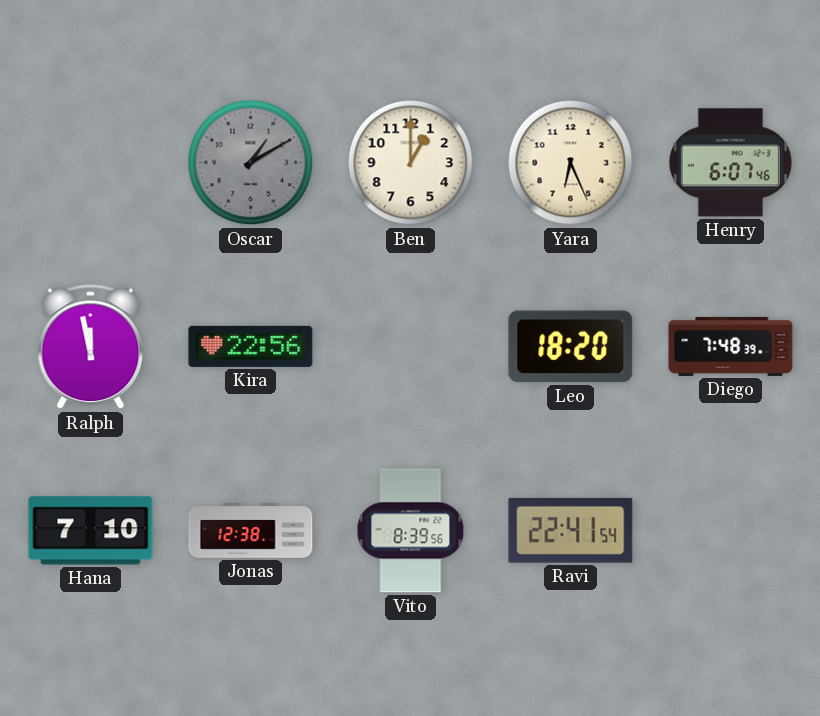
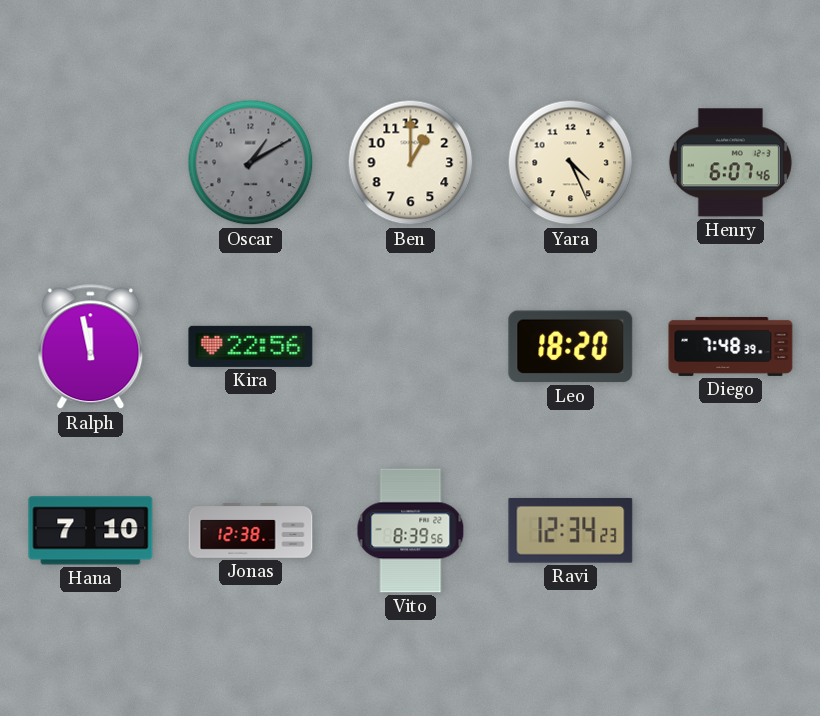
Yara: 6:26 -> 4:26 (571, 163)
Ravi: 22:41 -> 12:34 (571, 530)
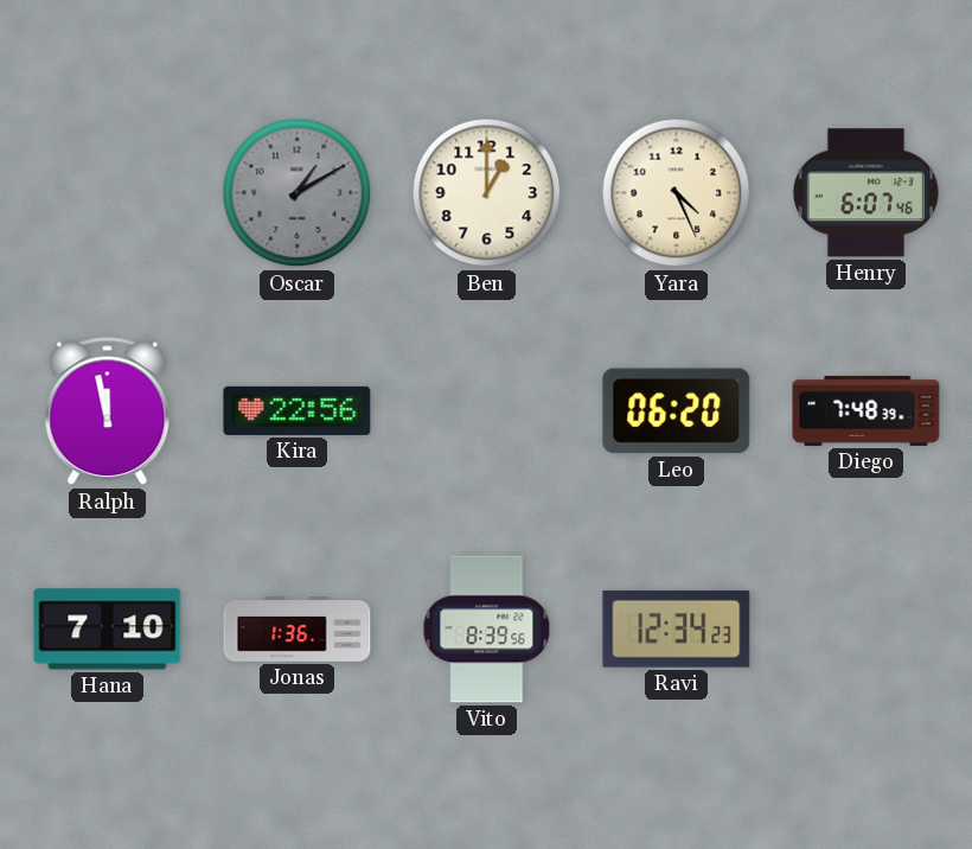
Leo: 18:20 -> 06:20 (677, 411)
Jonas: 12:38 -> 1:36 (298, 630)
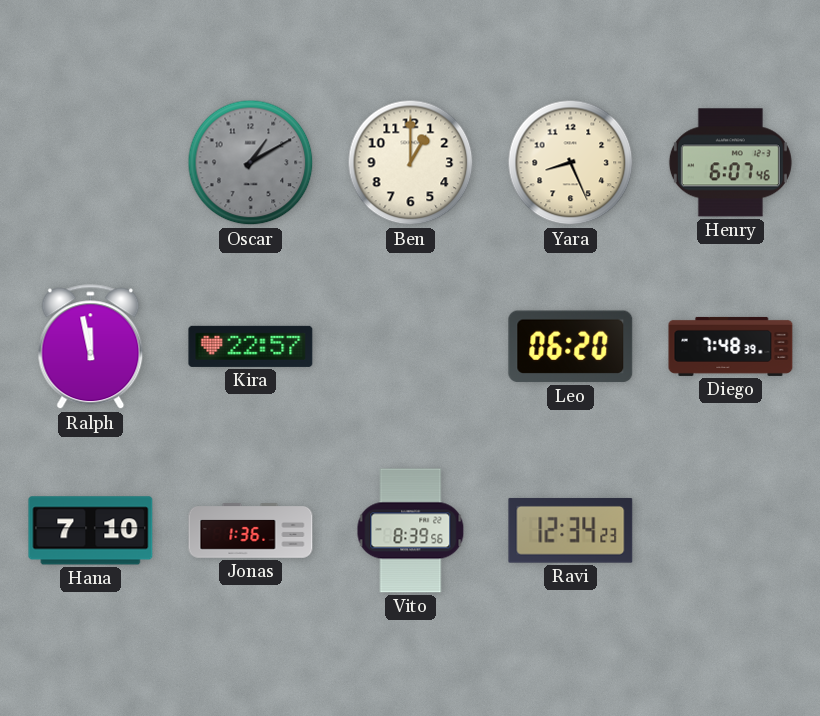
Yara: 4:26 -> 8:26 (571, 163)
Kira: 22:56 -> 22:57 (251, 346)
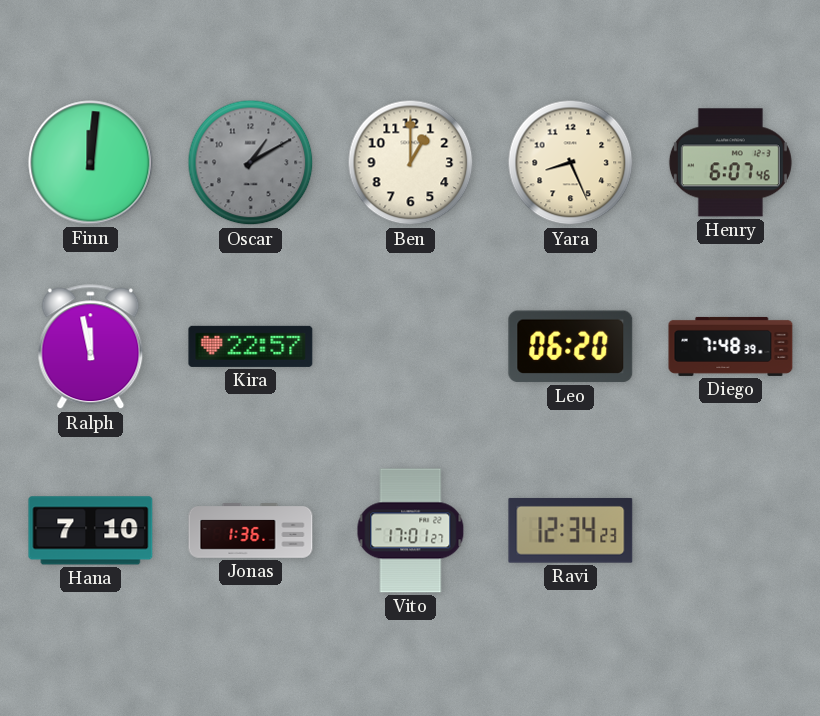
Finn: none -> 12:01 (91, 163)
Vito: 8:39 -> 17:01 (411, 531)
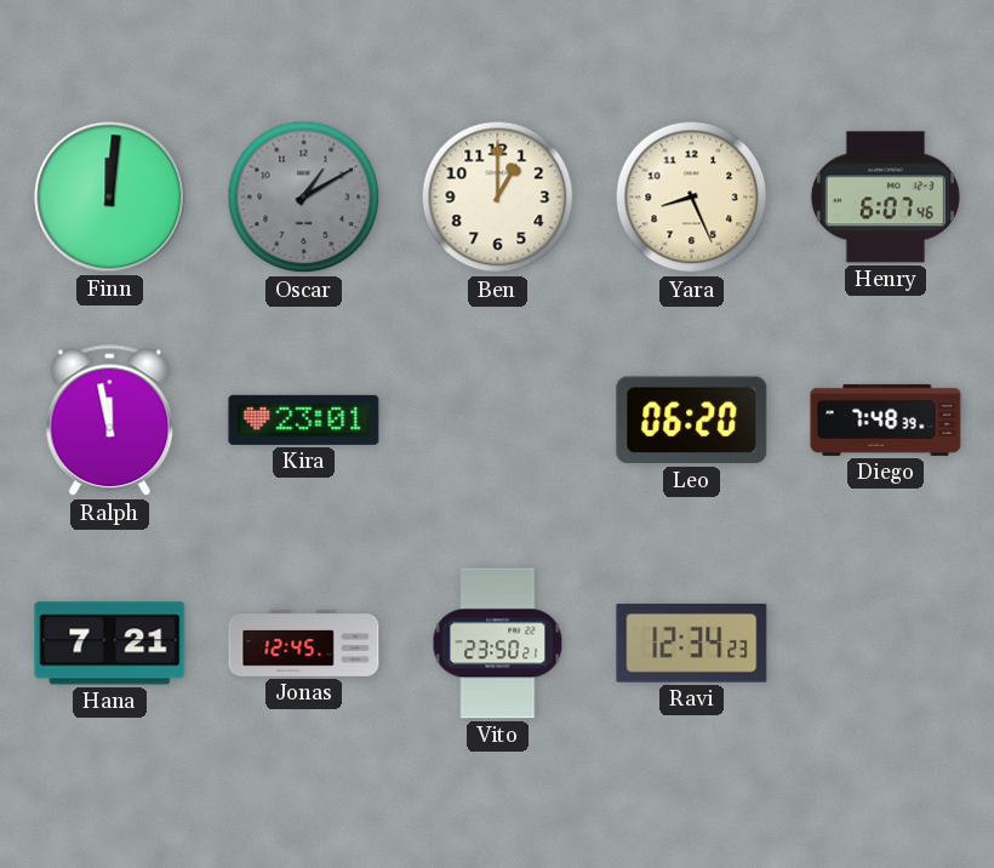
Kira: 22:57 -> 23:01 (304, 419)
Hana: 7:10 -> 7:21 (110, 644)
Jonas: 1:36 -> 12:45 (304, 644)
Vito: 17:01 -> 23:50 (498, 644)
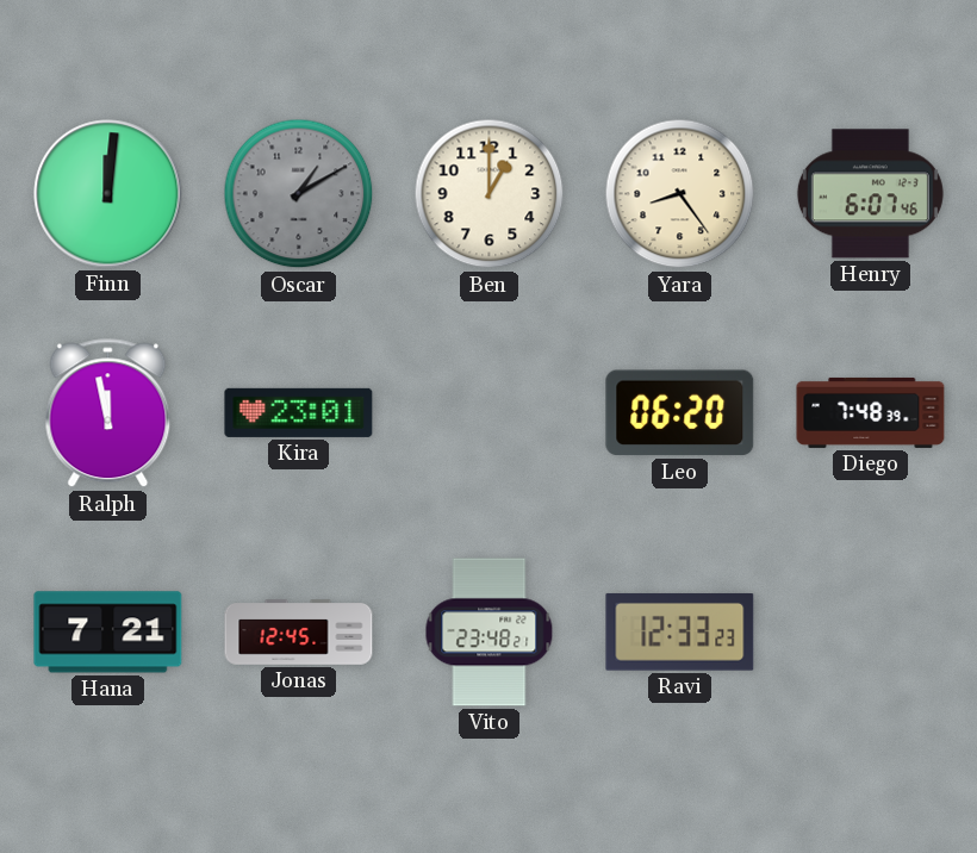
Yara: 8:26 -> 8:24 (680, 194)
Vito: 23:50 -> 23:48 (490, 633)
Ravi: 12:34 -> 12:33 (680, 631)
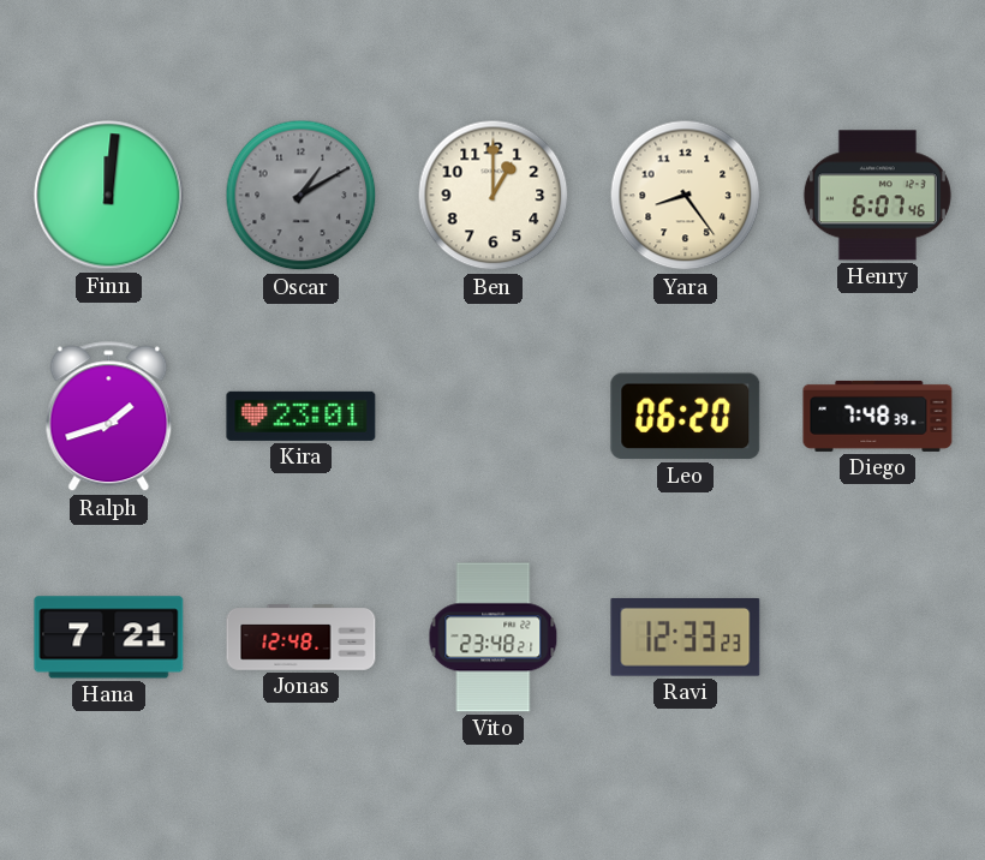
Ralph: 11:58 -> 1:42 (109, 417)
Jonas: 12:45 -> 12:48 (302, 638)
